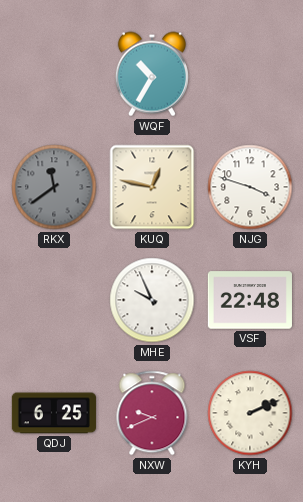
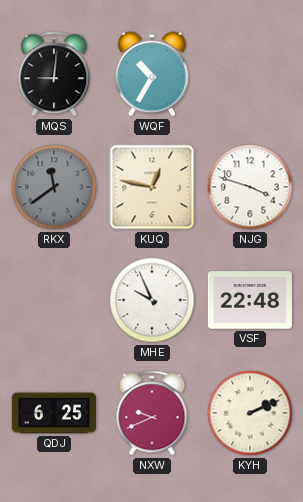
MQS: none -> 9:01 (54, 74)
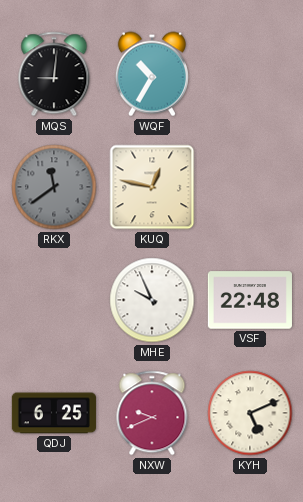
NJG: 3:48 -> none (250, 187)
KYH: 2:11 -> 5:11 (250, 413)
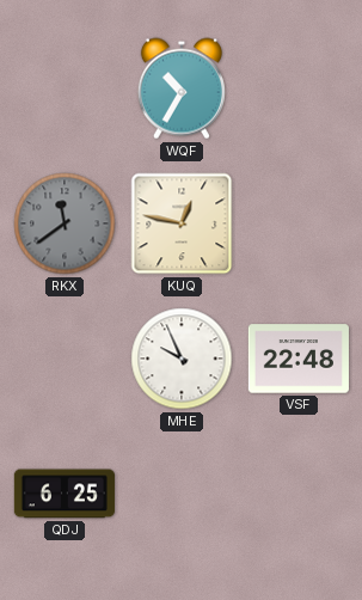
MQS: 9:01 -> none (54, 74)
NXW: 9:41 -> none (152, 413)
KYH: 5:11 -> none (250, 413)
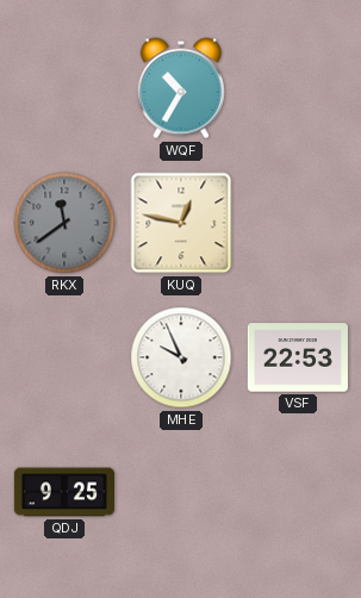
VSF: 22:48 -> 22:53 (298, 357)
QDJ: 6:25 -> 9:25 (64, 492)
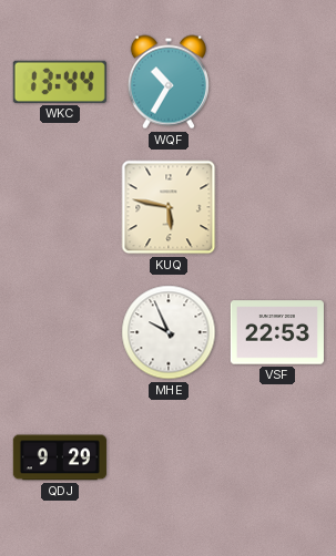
WKC: none -> 13:44 (60, 82)
RKX: 11:39 -> none (64, 223)
KUQ: 12:47 -> 5:47 (169, 207)
QDJ: 9:25 -> 9:29 (60, 457)
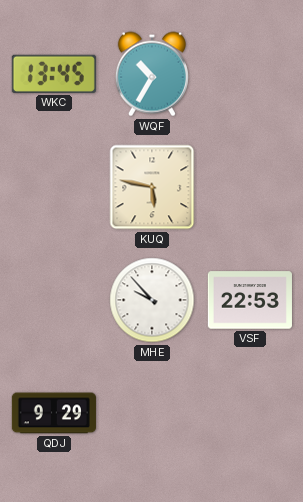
WKC: 13:44 -> 13:45 (54, 74)
MHE: 9:56 -> 9:53 (152, 300)
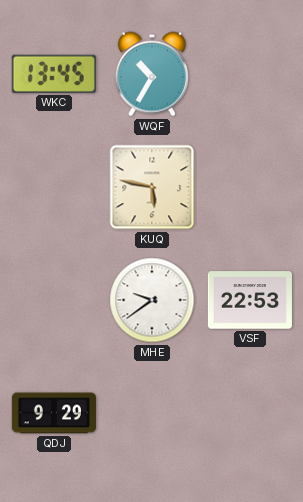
MHE: 9:53 -> 9:39 (152, 300)
